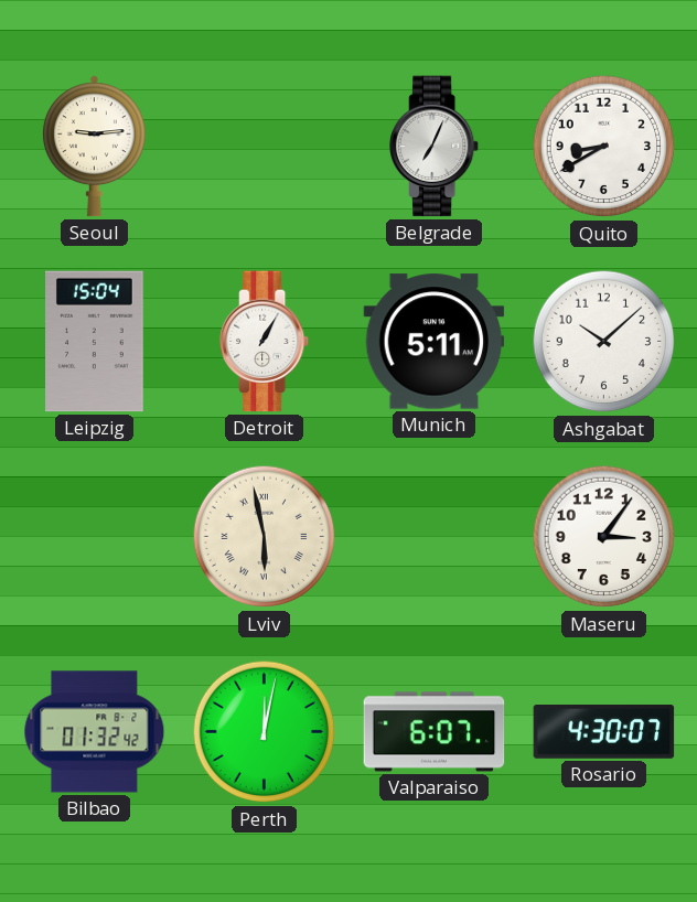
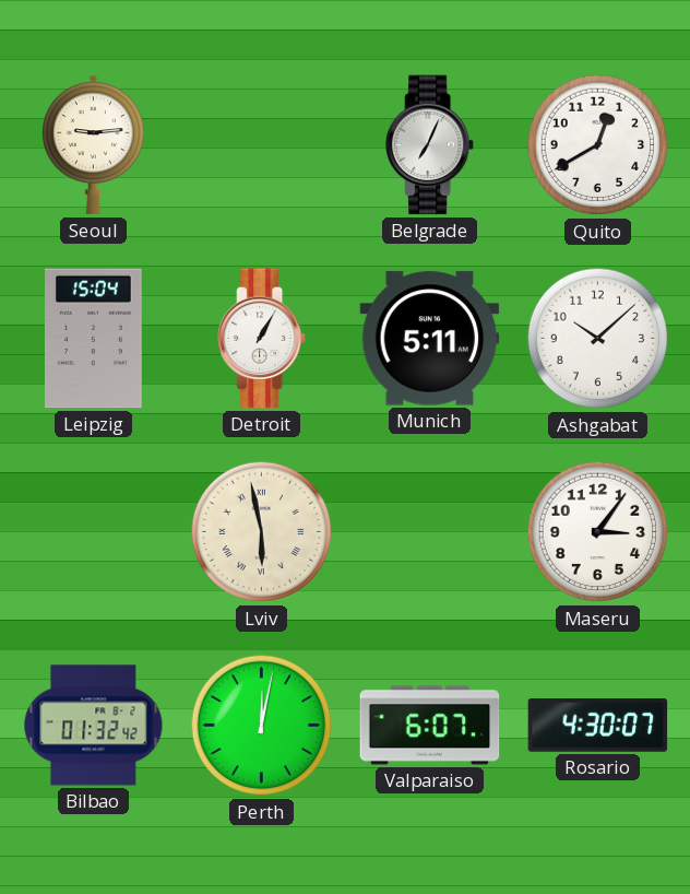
Quito: 8:40 -> 12:40 (598, 145)
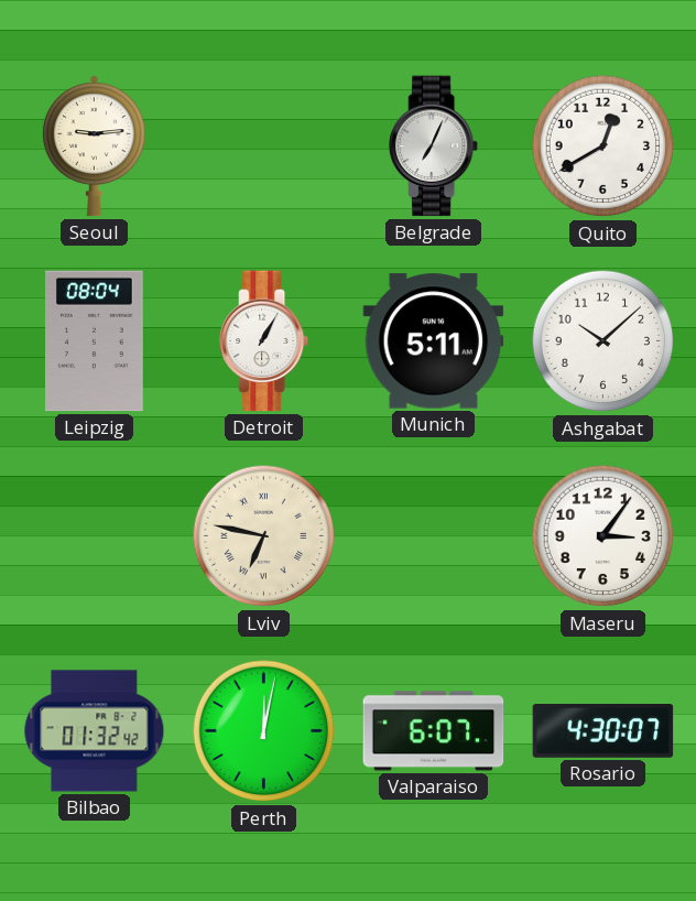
Leipzig: 15:04 -> 08:04 (95, 341)
Lviv: 5:58 -> 6:47 (264, 536)
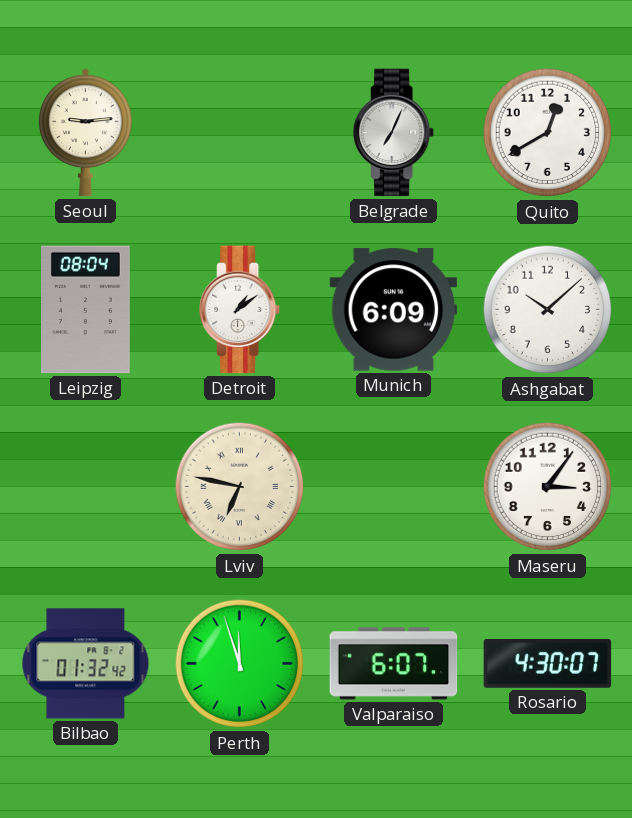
Detroit: 1:05 -> 1:09 (241, 310)
Munich: 5:11 -> 6:09 (394, 310)
Perth: 12:02 -> 11:57 (240, 664)
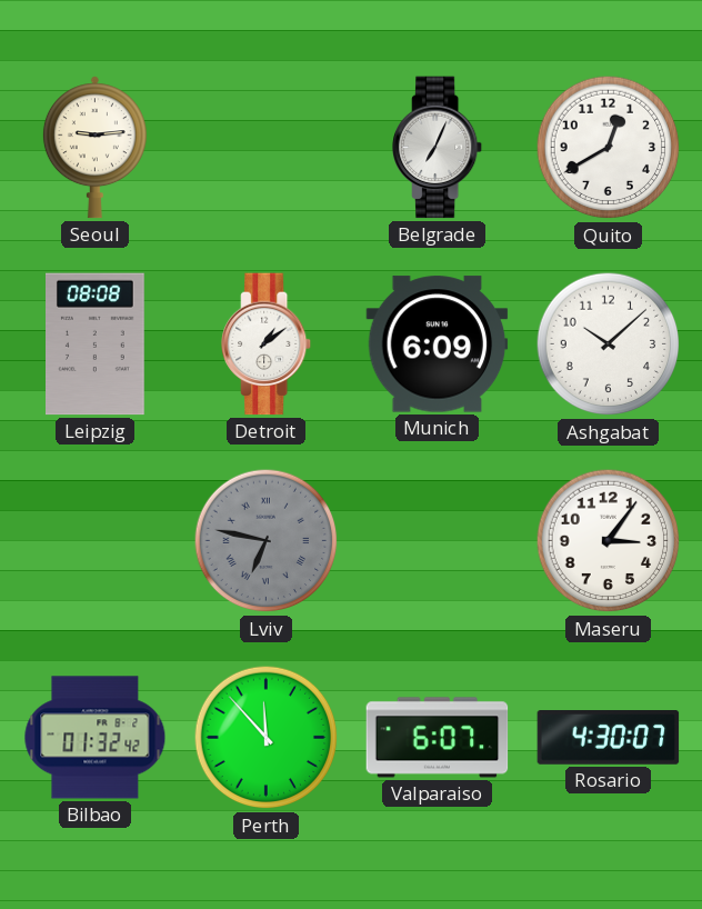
Leipzig: 08:04 -> 08:08 (96, 344)
Lviv dial: cream -> grey (267, 541)
Perth: 11:57 -> 11:53 (267, 738)
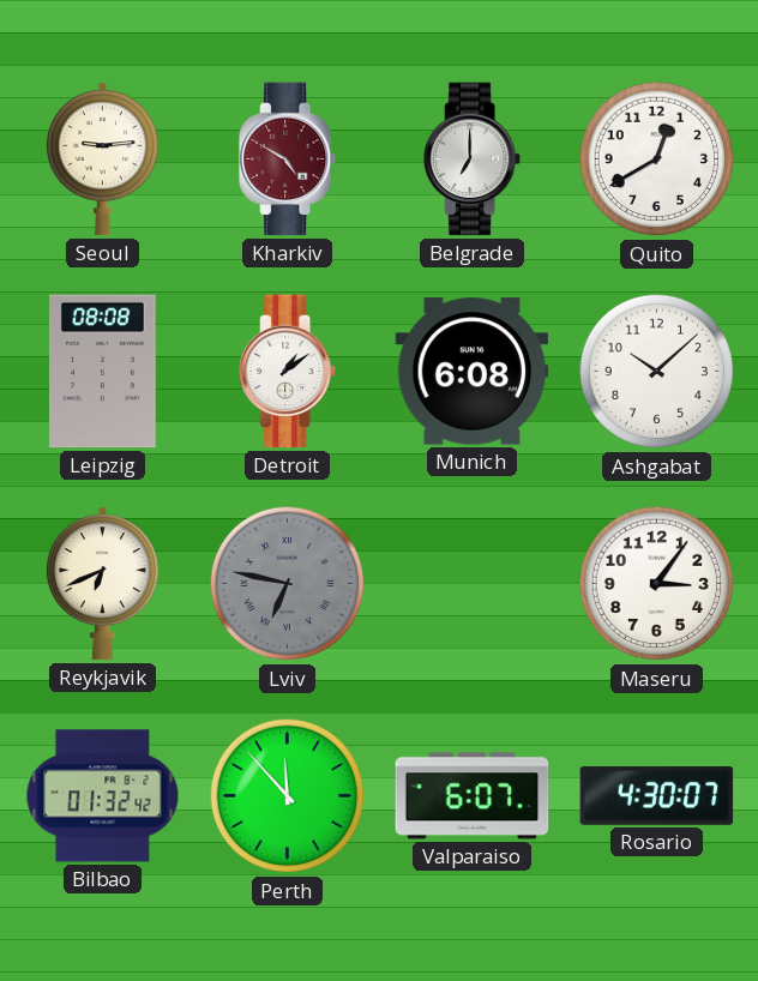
Kharkiv: none -> 4:50 (289, 160)
Belgrade: 7:04 -> 7:00 (474, 160)
Munich: 6:09 -> 6:08 (473, 372)
Reykjavik: none -> 6:41 (102, 584)
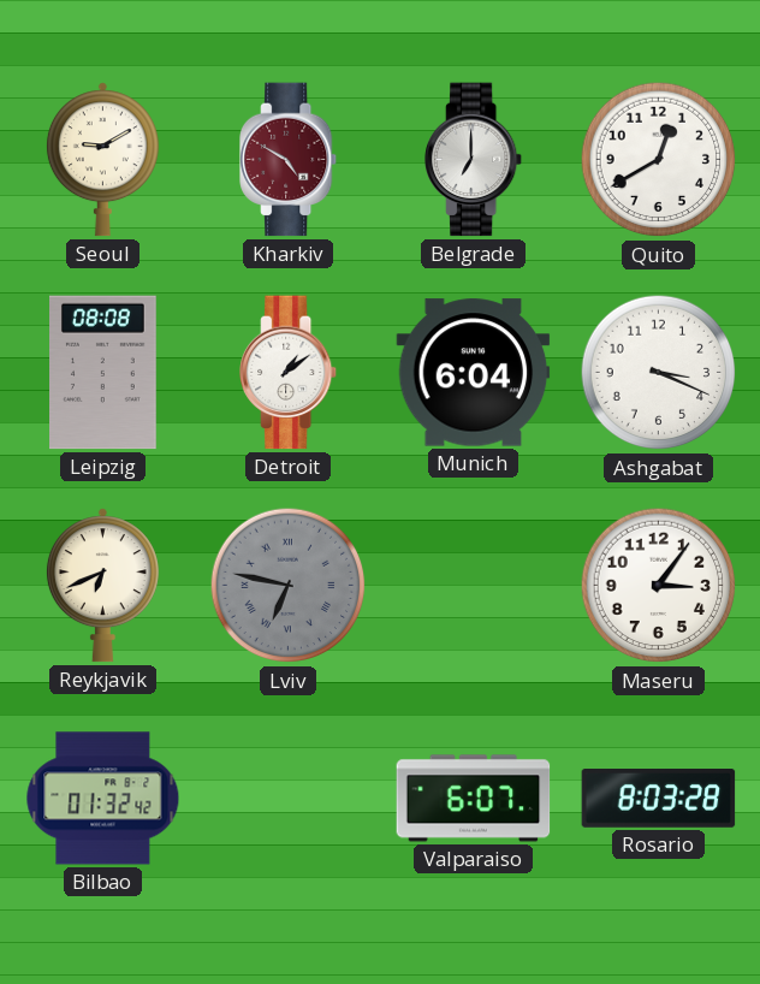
Seoul: 9:14 -> 9:10 (102, 160)
Munich: 6:08 -> 6:04 (474, 373)
Ashgabat: 10:08 -> 3:19 (659, 373)
Perth: 11:53 -> none (288, 796)
Rosario: 4:30 -> 8:03 (659, 799)
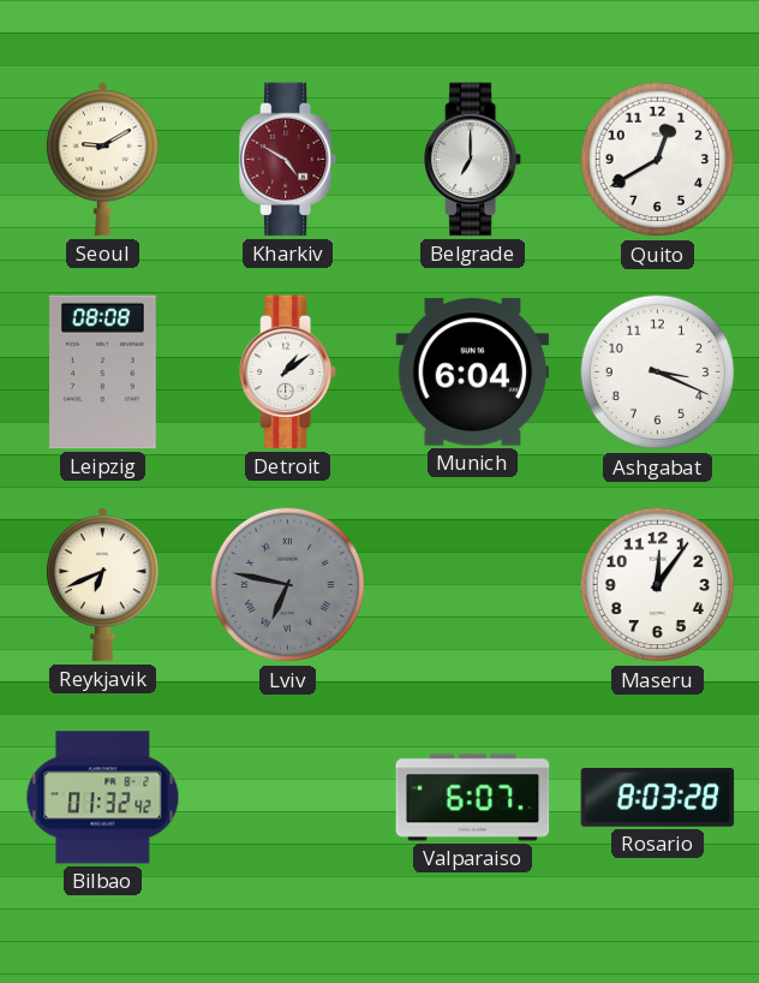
Maseru: 3:06 -> 12:06 (658, 585)
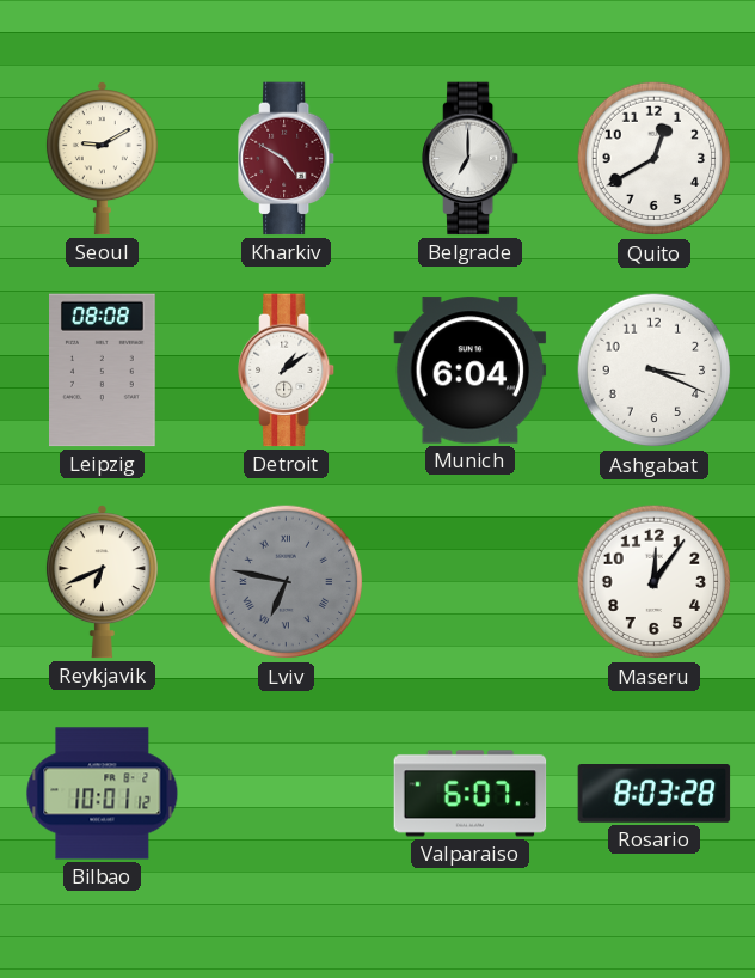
Bilbao: 01:32 -> 10:01 (103, 794)
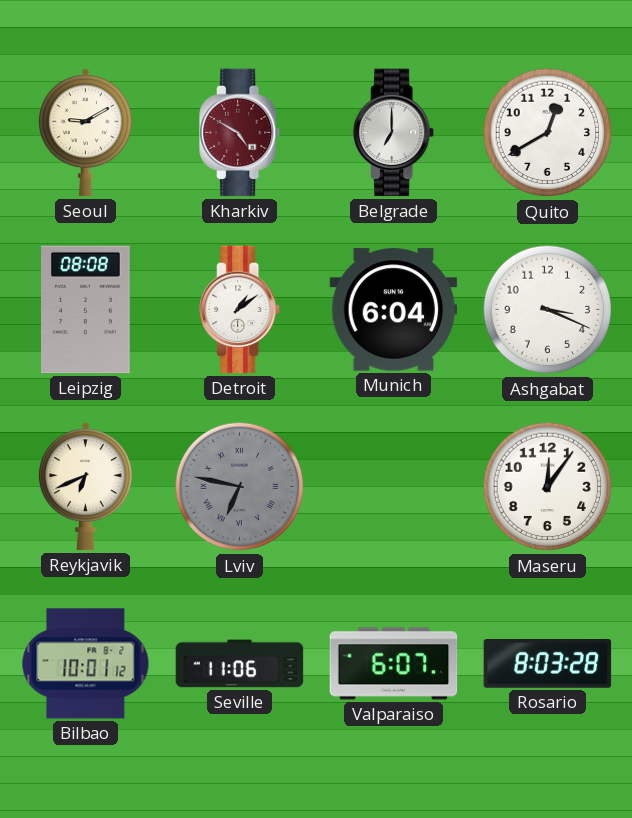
Seville: none -> 11:06 (240, 664)
